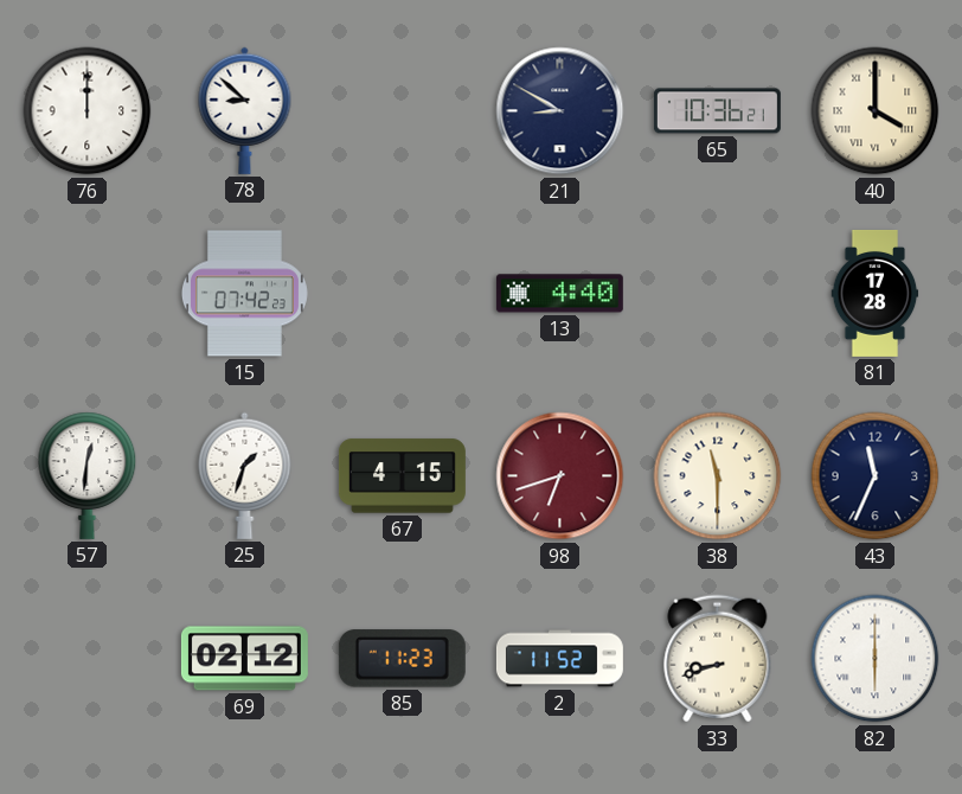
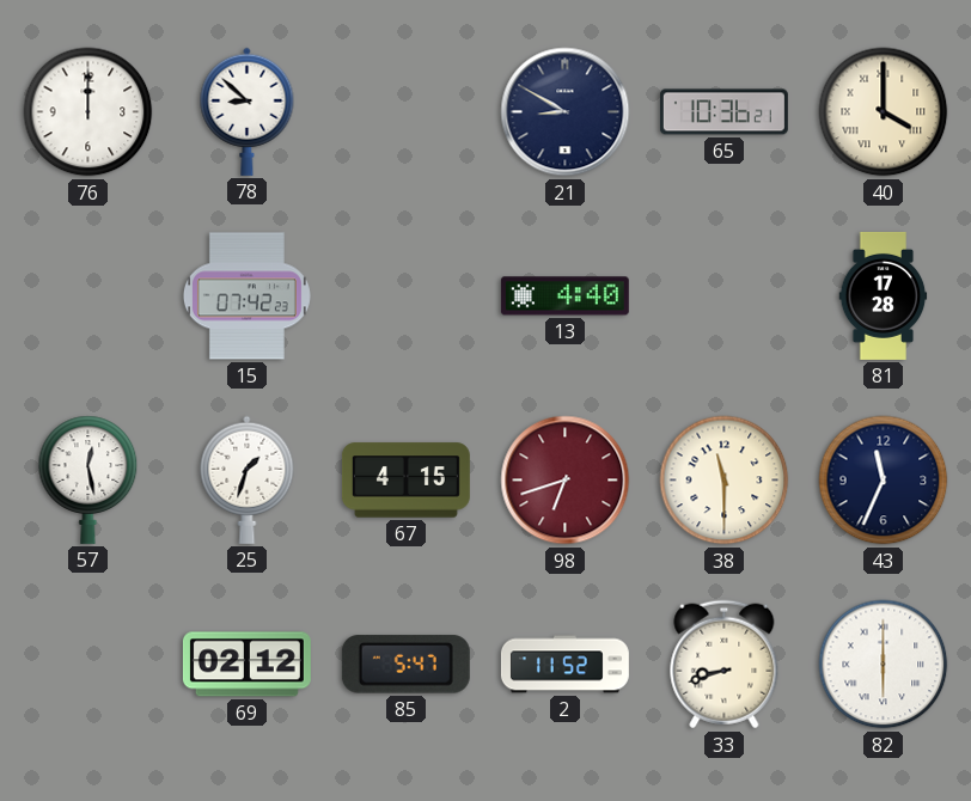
57: 12:31 -> 12:28 (88, 479)
85: 11:23 -> 5:47 (405, 665)
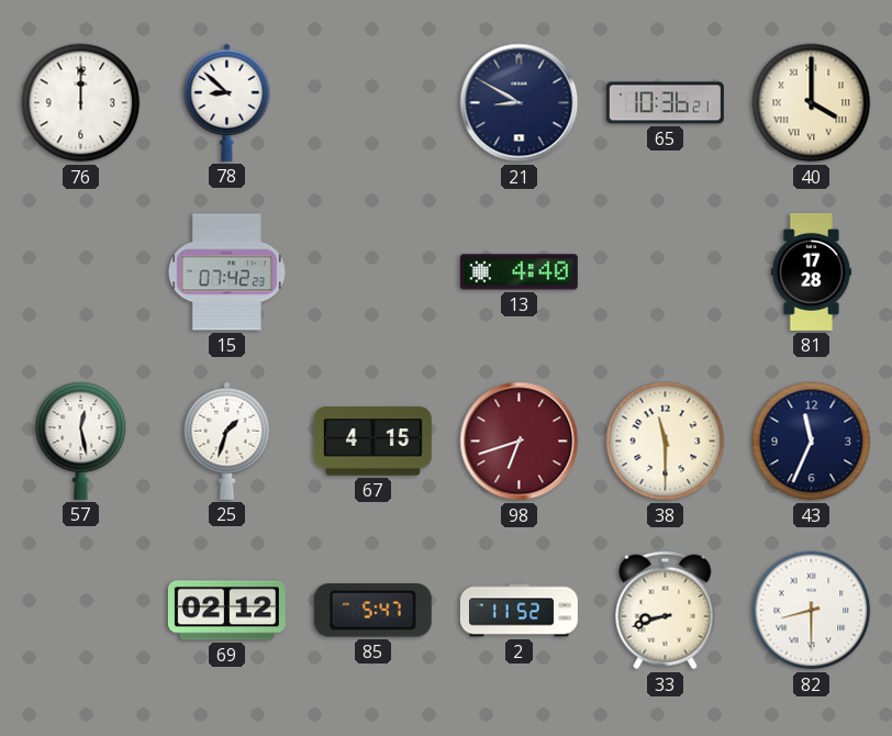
82: 6:00 -> 8:30 (812, 611)
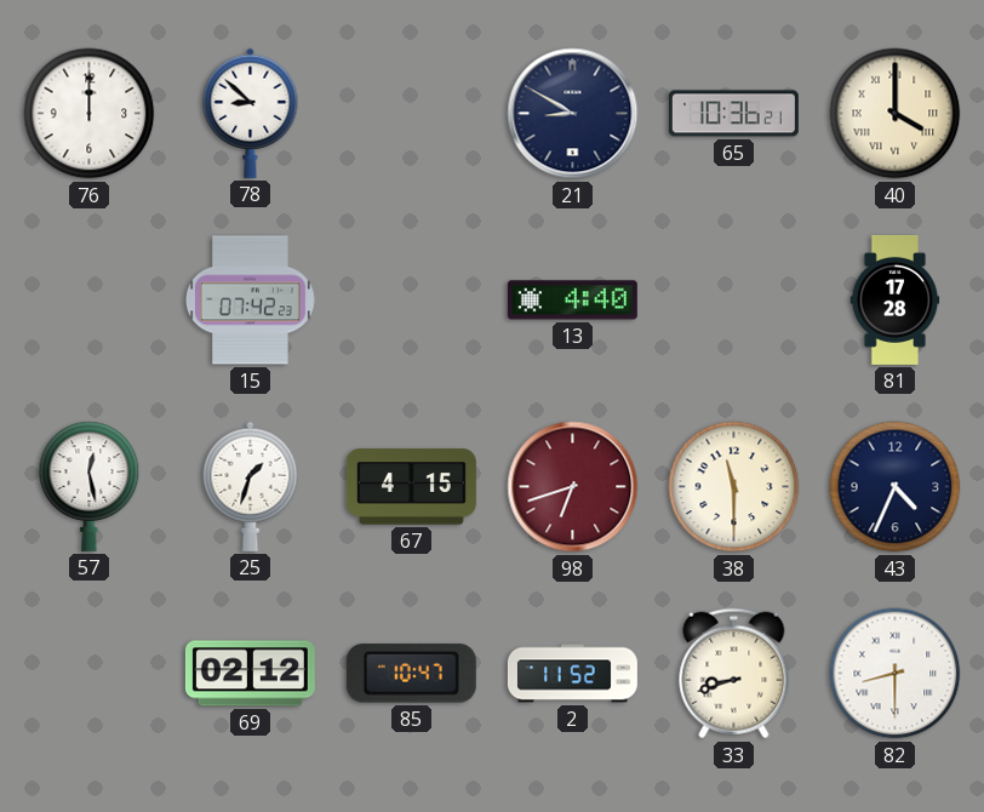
43: 11:34 -> 4:34 (896, 487)
85: 5:47 -> 10:47 (411, 674)
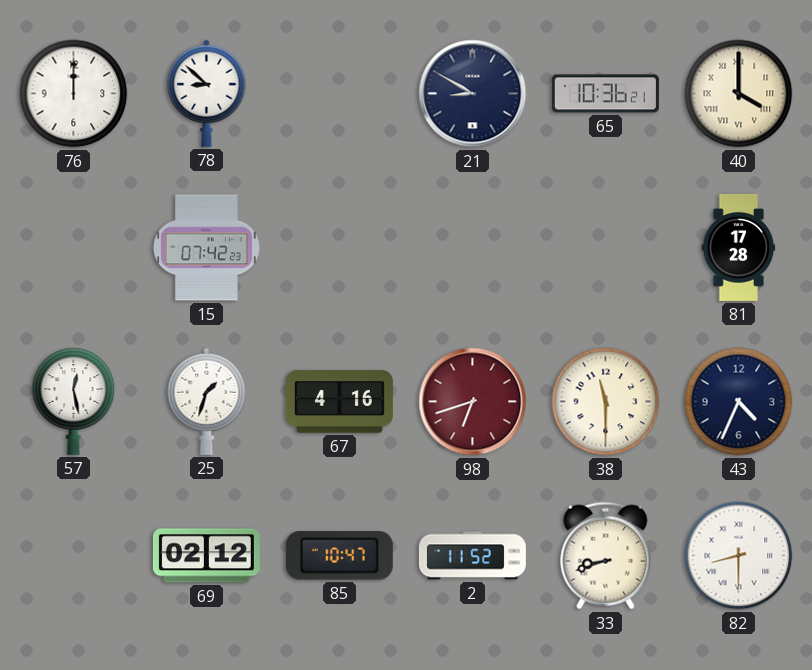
13: 4:40 -> none (572, 301)
67: 4:15 -> 4:16 (339, 402)
